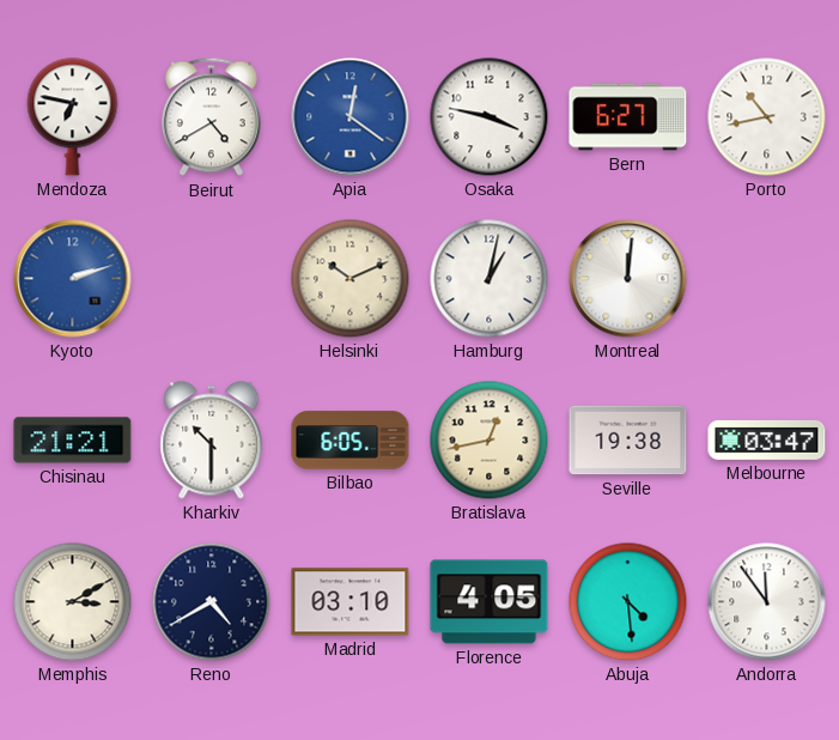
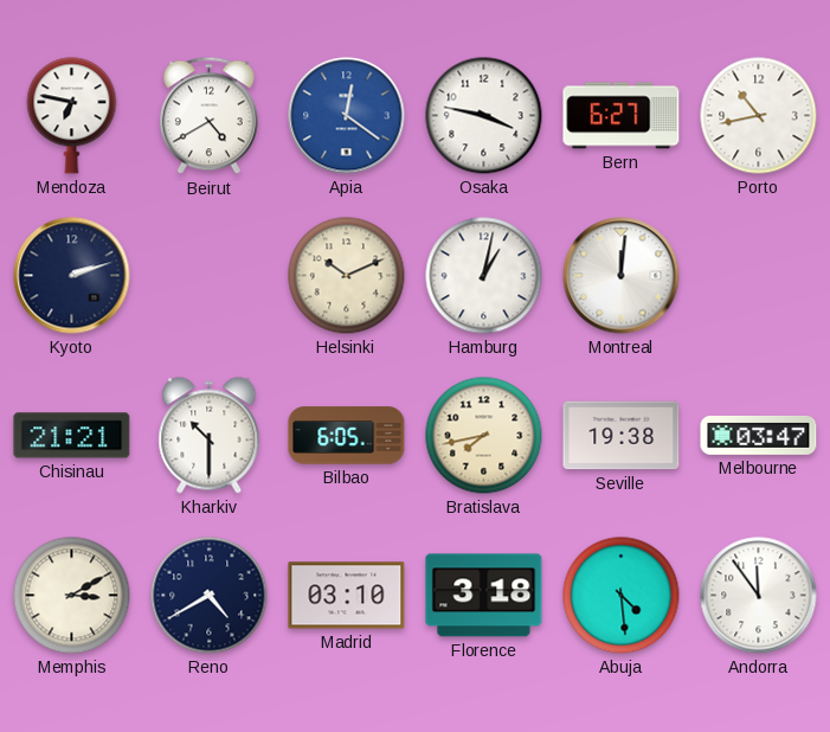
Kyoto dial: blue -> navy (72, 276)
Bratislava: 12:43 -> 7:43 (484, 436)
Florence: 4:05 -> 3:18 (484, 596)
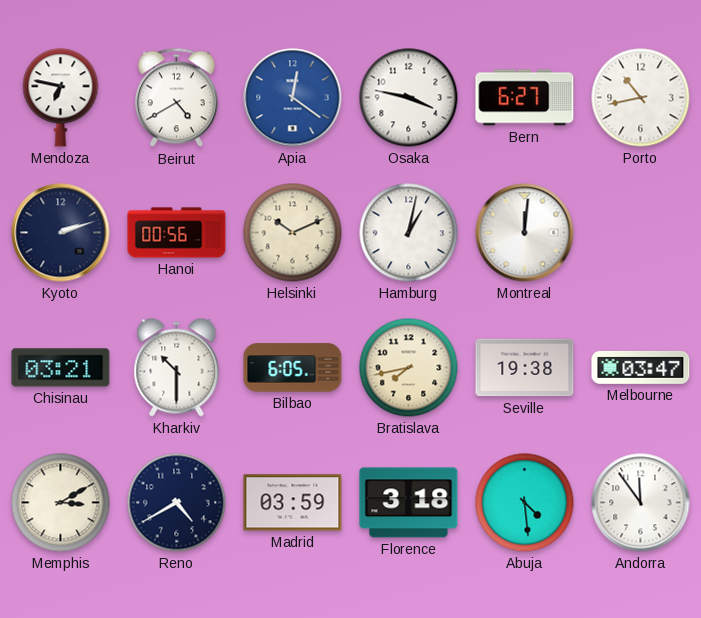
Hanoi: none -> 00:56 (177, 233)
Chisinau: 21:21 -> 03:21 (61, 368)
Madrid: 03:10 -> 03:59 (293, 503)
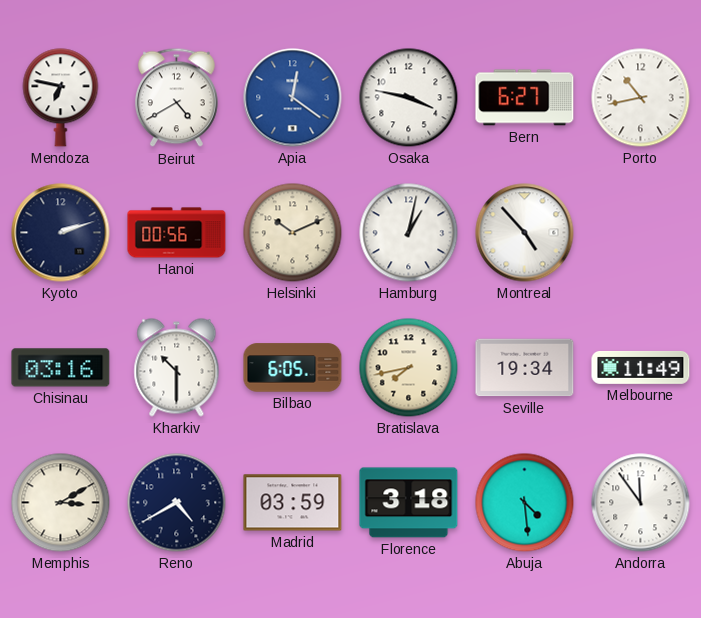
Montreal: 12:01 -> 4:53 (525, 233)
Chisinau: 03:21 -> 03:16 (61, 368)
Seville: 19:38 -> 19:34 (525, 368)
Melbourne: 03:47 -> 11:49 (641, 367)
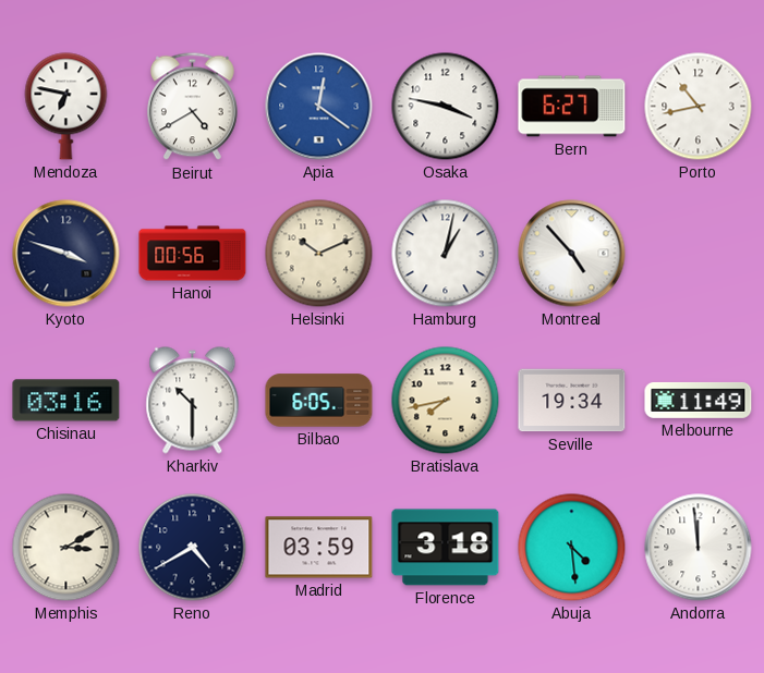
Kyoto: 2:12 -> 3:48 (66, 254)
Andorra: 11:54 -> 11:59 (699, 548)
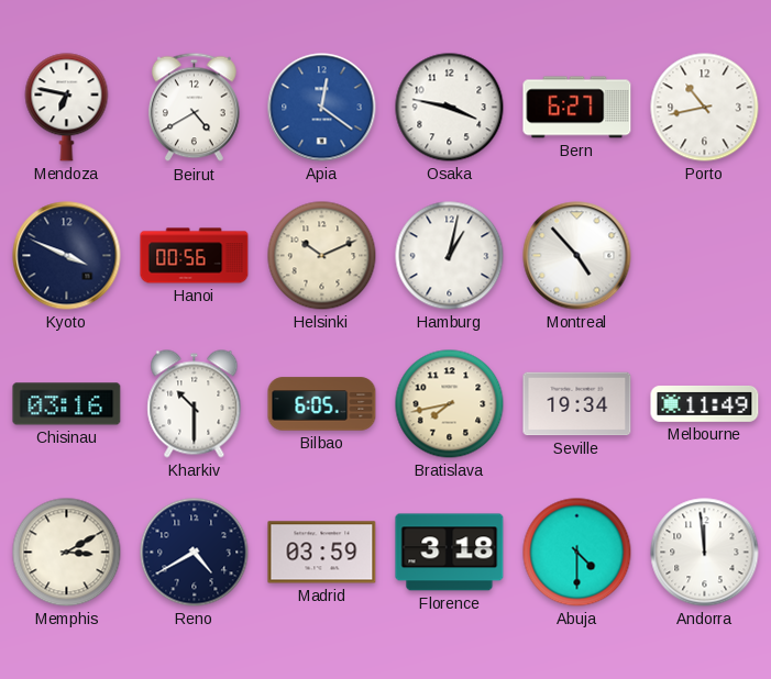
Kyoto: 3:48 -> 3:49 (67, 256)
Abuja: 4:29 -> 4:30 (577, 553)
